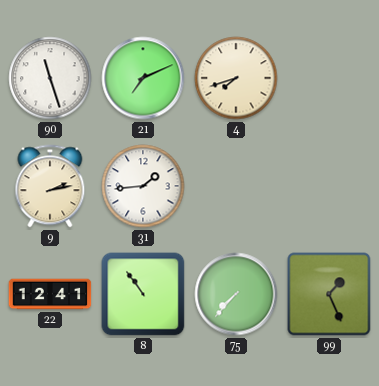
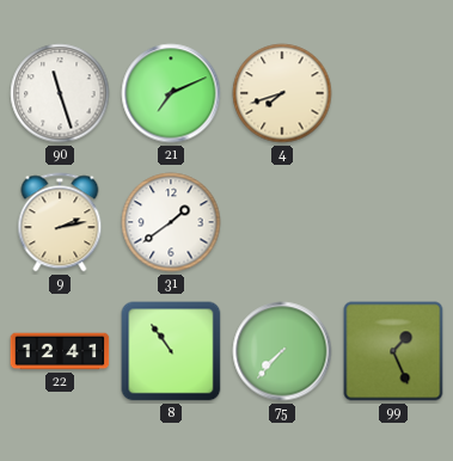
31: 1:44 -> 1:39 (171, 222)
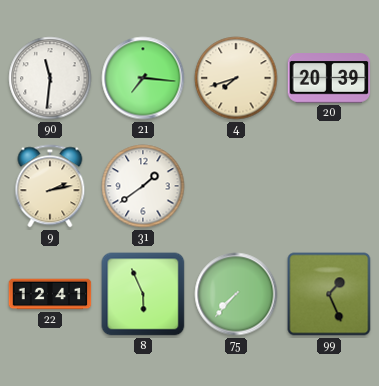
90: 11:27 -> 11:31 (50, 78)
21: 7:11 -> 7:16 (143, 78)
20: none -> 20:39 (329, 78)
8: 10:54 -> 5:56 (143, 294)
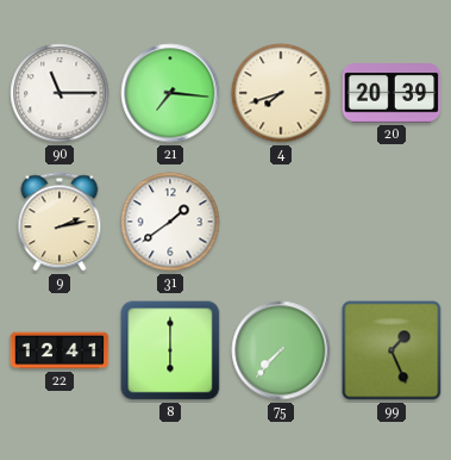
90: 11:31 -> 11:15 (59, 93)
8: 5:56 -> 6:00 (170, 350)
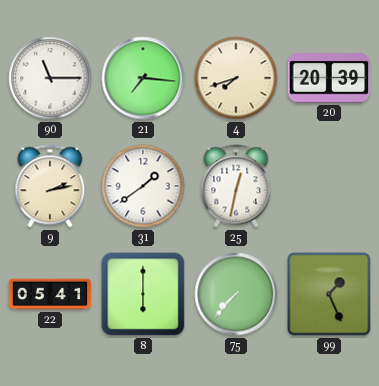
25: none -> 12:32 (236, 186)
22: 12:41 -> 05:41 (50, 294)
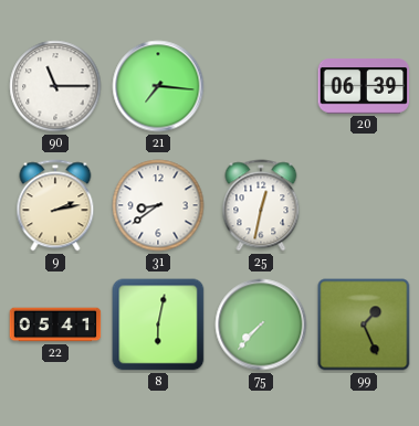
4: 7:42 -> none (236, 78)
20: 20:39 -> 06:39 (364, 86)
31: 1:39 -> 8:39 (158, 205)
8: 6:00 -> 6:02 (158, 324)
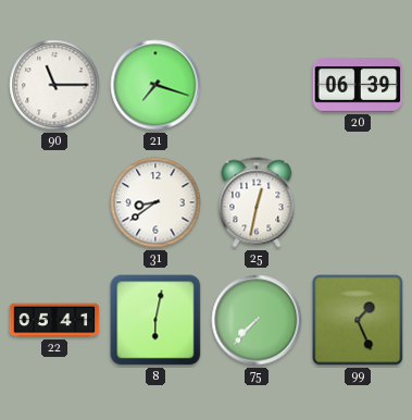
21: 7:16 -> 7:18 (155, 85)
9: 2:13 -> none (55, 205)
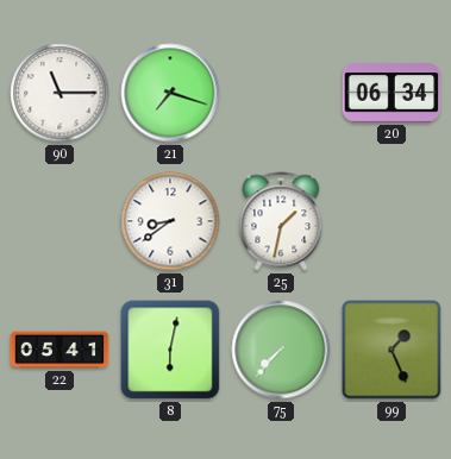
20: 06:39 -> 06:34 (392, 93)
25: 12:32 -> 1:32 (281, 221)
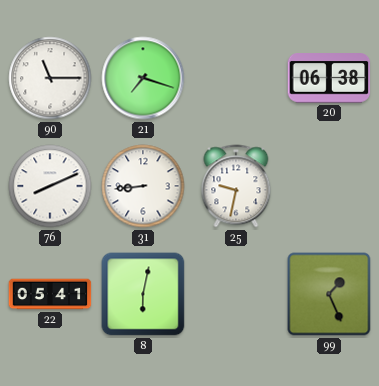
20: 06:34 -> 06:38 (329, 78)
76: none -> 8:11 (50, 186)
31: 8:39 -> 8:44 (143, 186)
25: 1:32 -> 9:32 (236, 186)
75: 7:37 -> none (281, 350)
